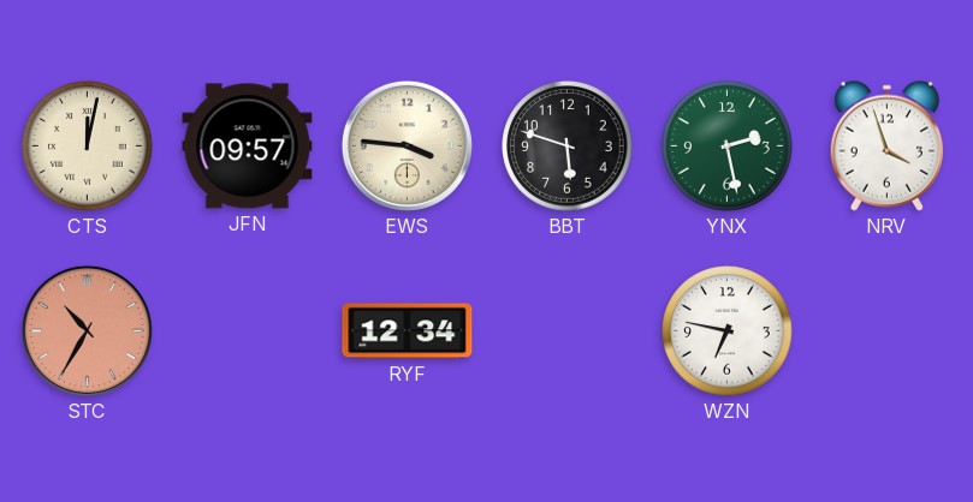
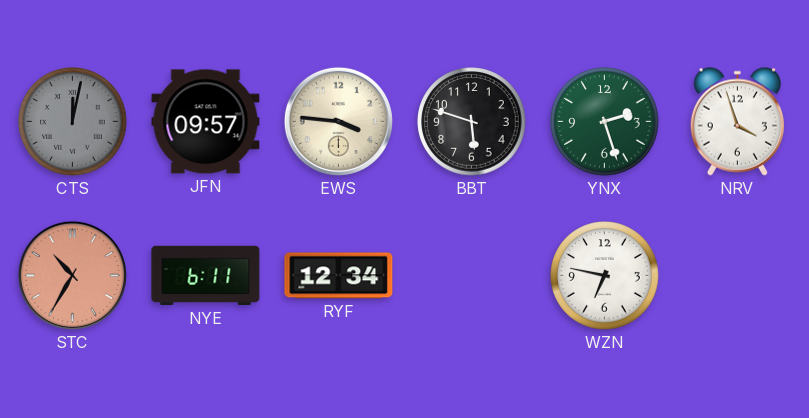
CTS dial: cream -> grey (73, 122)
YNX: 2:28 -> 2:27 (605, 122)
NYE: none -> 6:11 (206, 276)
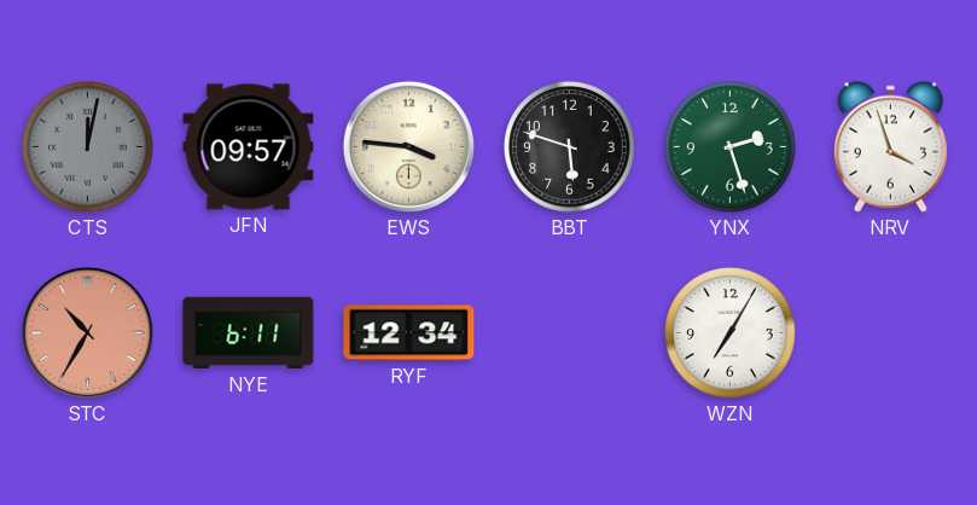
WZN: 6:47 -> 7:05 (731, 333)
